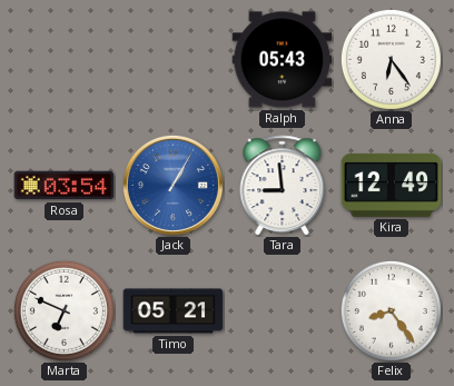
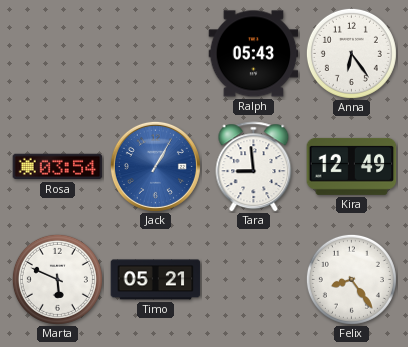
Marta: 6:49 -> 5:49 (57, 279)
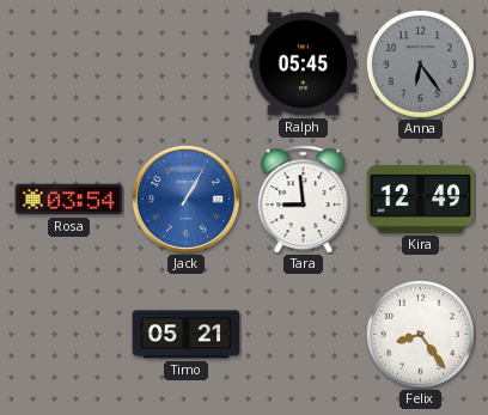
Ralph: 05:43 -> 05:45 (304, 65)
Anna dial: white -> grey (420, 63)
Marta: 5:49 -> none (57, 279)
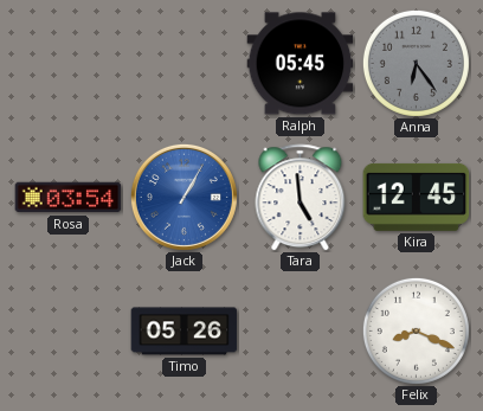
Tara: 8:59 -> 4:59 (301, 198)
Kira: 12:49 -> 12:45 (417, 197)
Timo: 05:21 -> 05:26 (185, 332)
Felix: 8:24 -> 8:19 (416, 330)
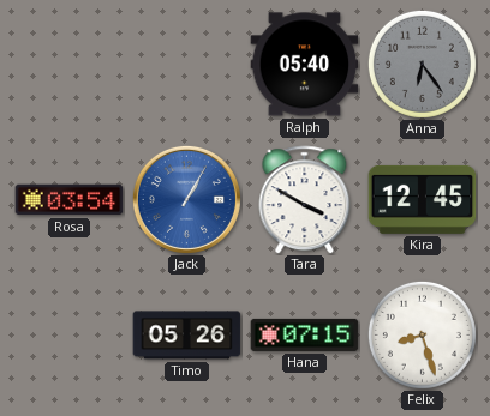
Ralph: 05:45 -> 05:40 (305, 65)
Tara: 4:59 -> 3:50 (305, 200)
Hana: none -> 07:15 (305, 334)
Felix: 8:19 -> 8:27 (422, 334)
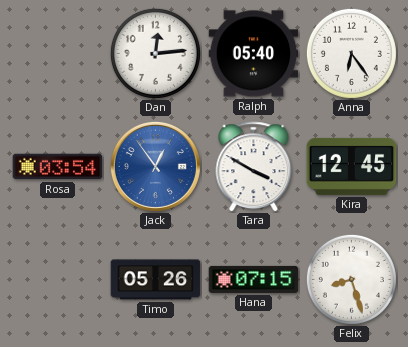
Dan: none -> 12:14 (155, 53)
Anna dial: grey -> white (351, 53)
Jack: 1:05 -> 12:54 (155, 166)
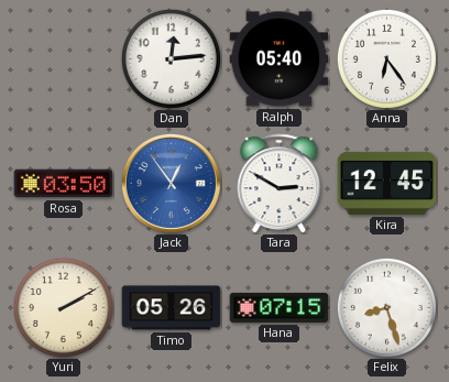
Rosa: 03:54 -> 03:50 (64, 184)
Tara: 3:50 -> 2:50 (280, 184)
Yuri: none -> 2:10 (63, 307)
